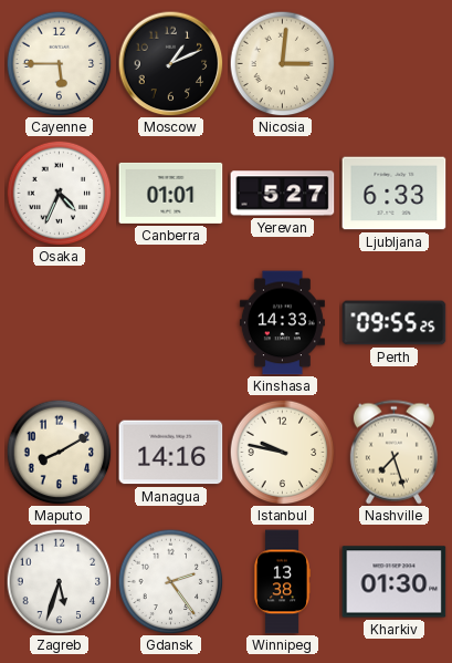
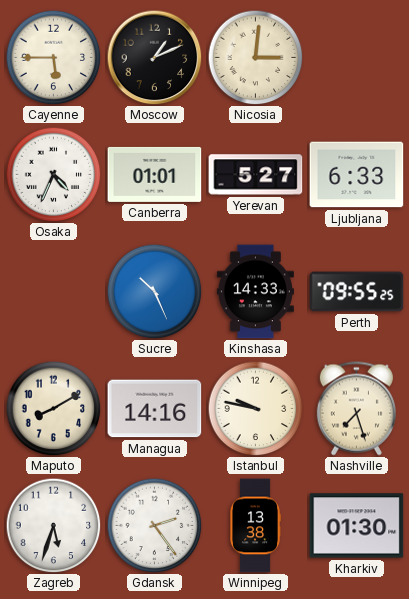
Sucre: none -> 10:26 (154, 291)
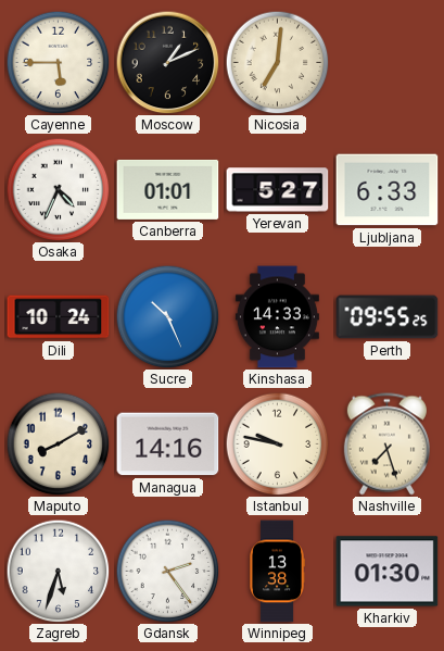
Nicosia: 3:01 -> 7:01 (277, 62)
Dili: none -> 10:24 (59, 317)
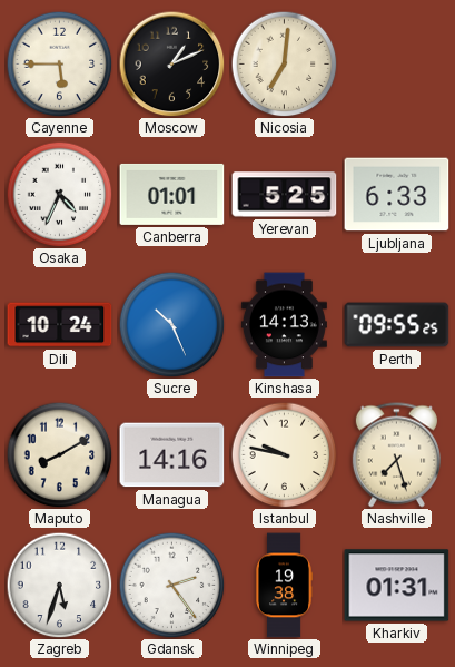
Yerevan: 5:27 -> 5:25 (285, 195)
Kinshasa: 14:33 -> 14:13 (284, 325)
Winnipeg: 13:38 -> 19:38 (284, 586)
Kharkiv: 01:30 -> 01:31 (397, 586)
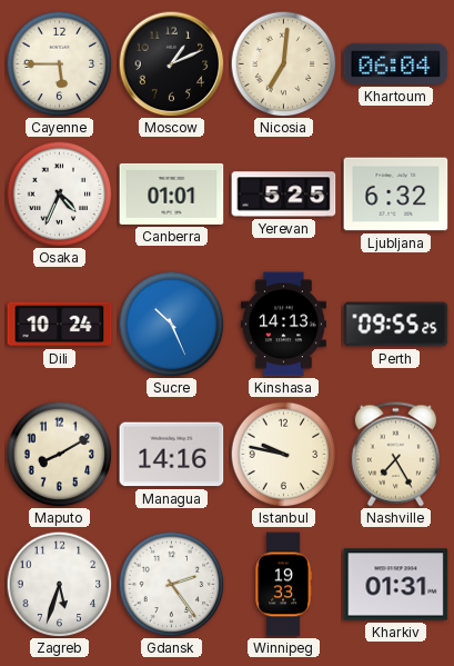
Khartoum: none -> 06:04 (396, 63)
Ljubljana: 6:33 -> 6:32 (396, 195)
Nashville: 7:27 -> 7:25 (395, 455)
Winnipeg: 19:38 -> 19:33 (283, 585)
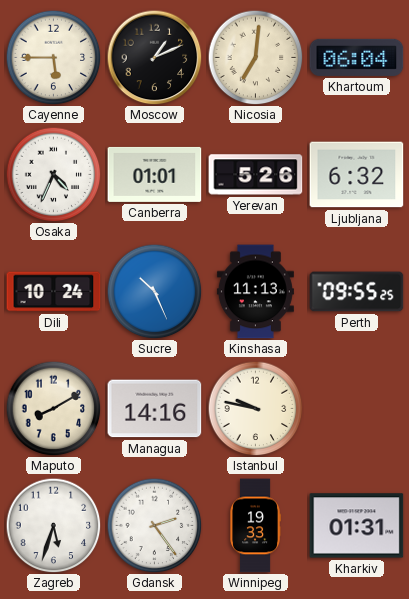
Yerevan: 5:25 -> 5:26 (256, 175)
Kinshasa: 14:13 -> 11:13 (255, 292)
Nashville: 7:25 -> none (395, 455)
